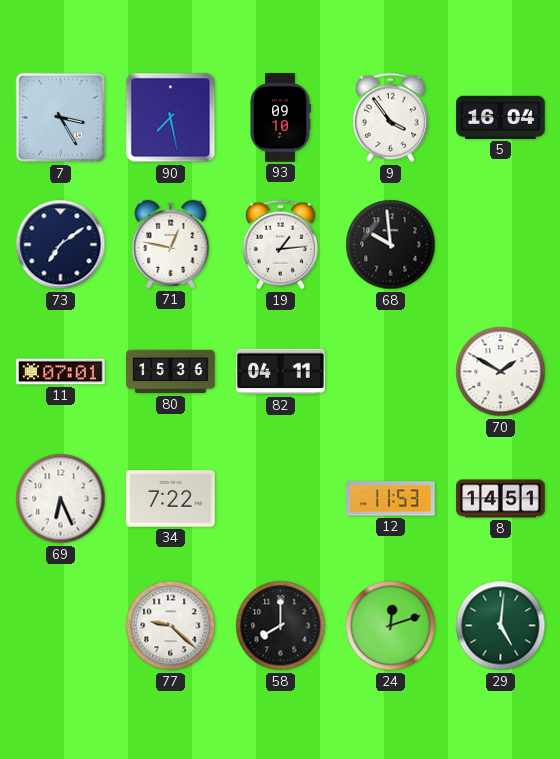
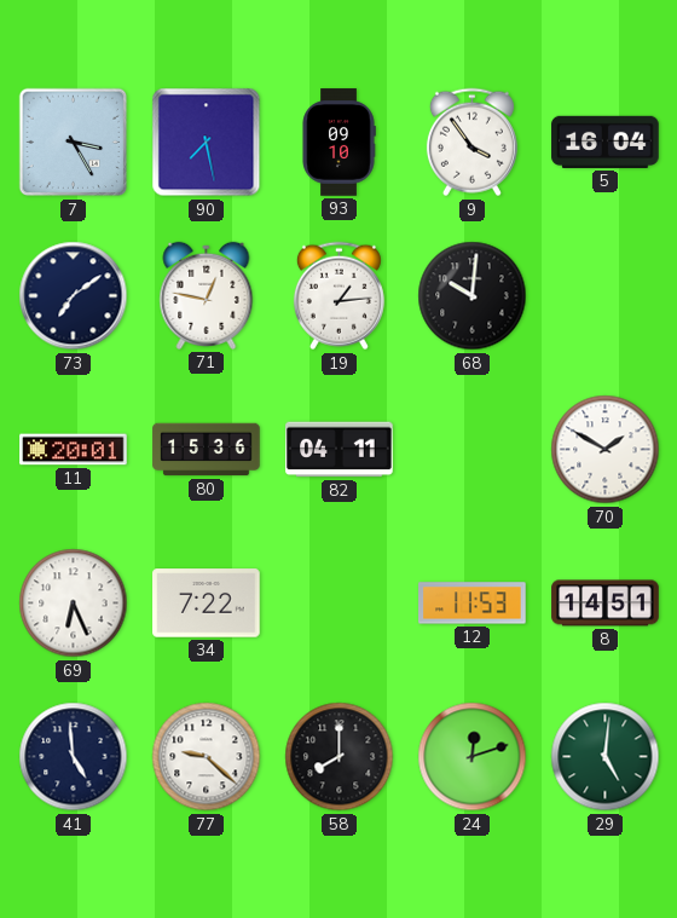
68: 9:59 -> 10:01 (473, 296)
11: 07:01 -> 20:01 (74, 450)
41: none -> 4:59 (74, 757)
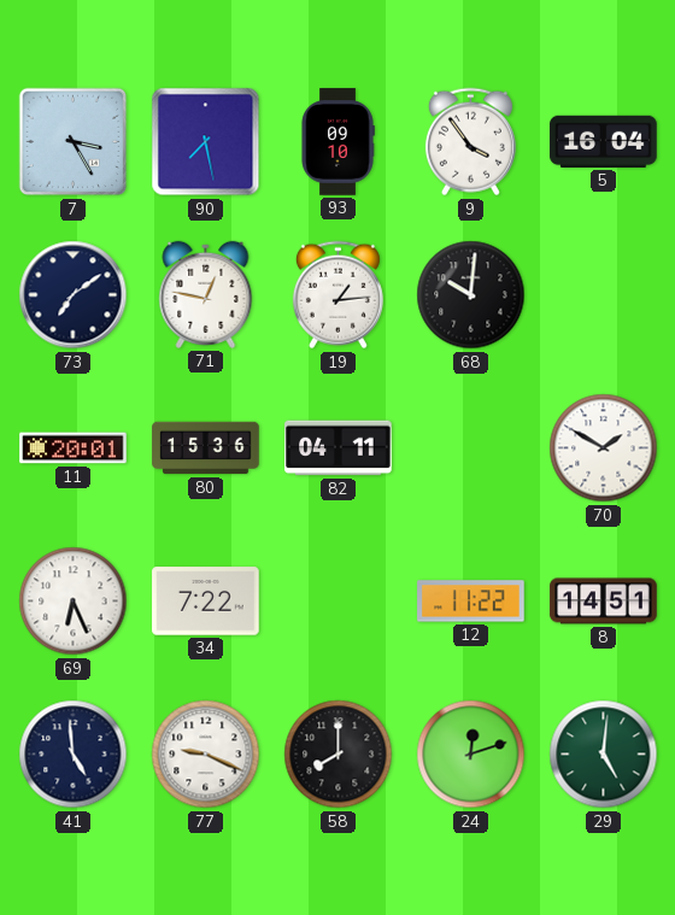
12: 11:53 -> 11:22 (471, 602)
77: 9:22 -> 9:19 (206, 755)
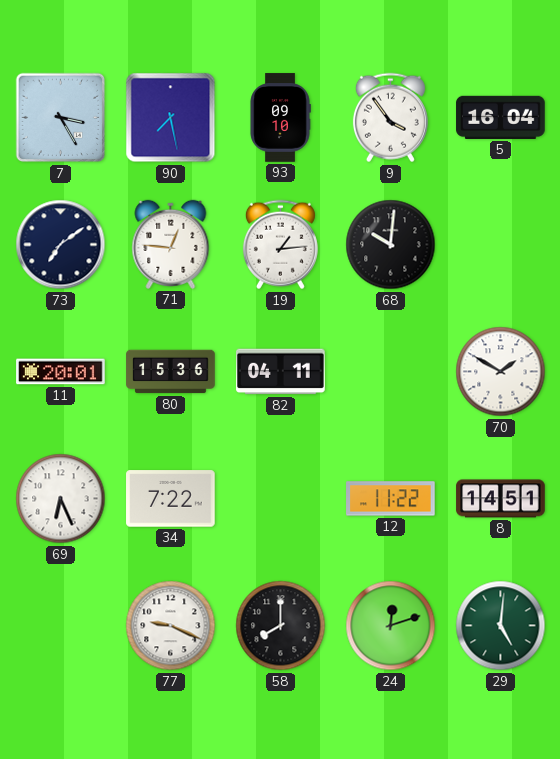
71: 12:47 -> 12:46 (171, 244)
41: 4:59 -> none (74, 755)
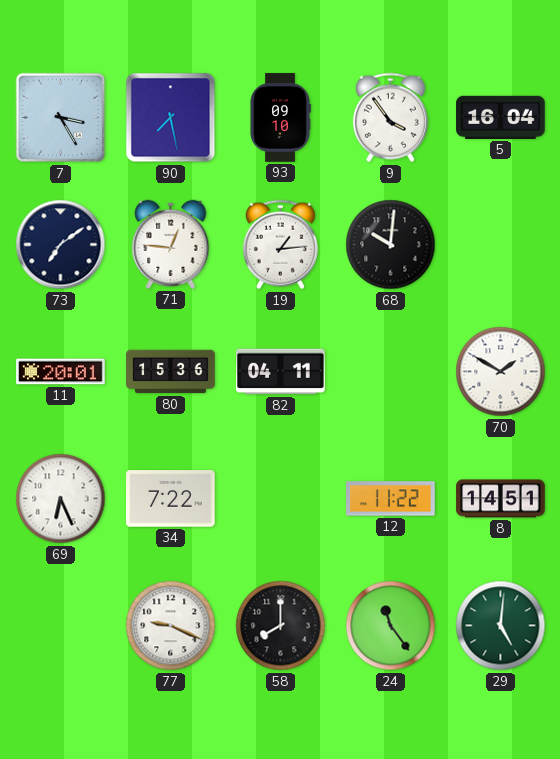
24: 12:12 -> 11:24 (391, 626)
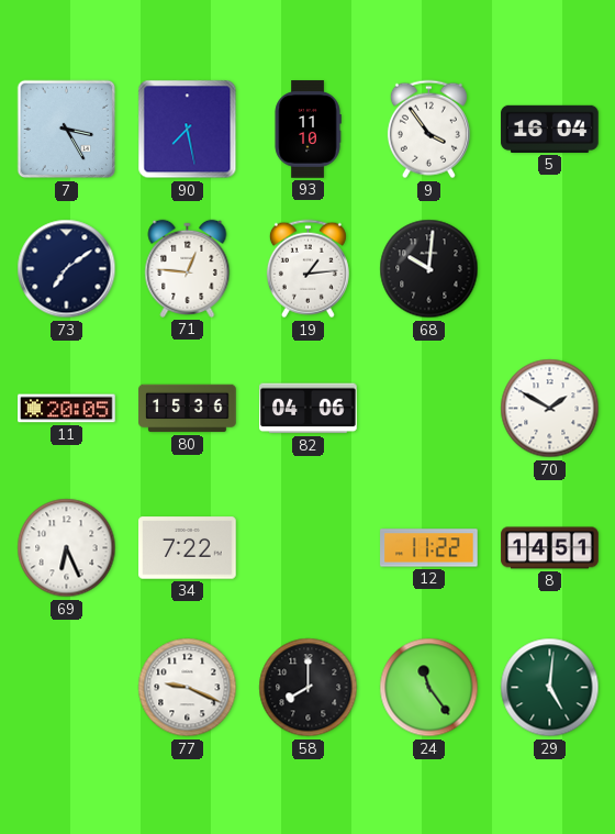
93: 09:10 -> 11:10 (307, 130)
11: 20:01 -> 20:05 (67, 409)
82: 04:11 -> 04:06 (309, 409)
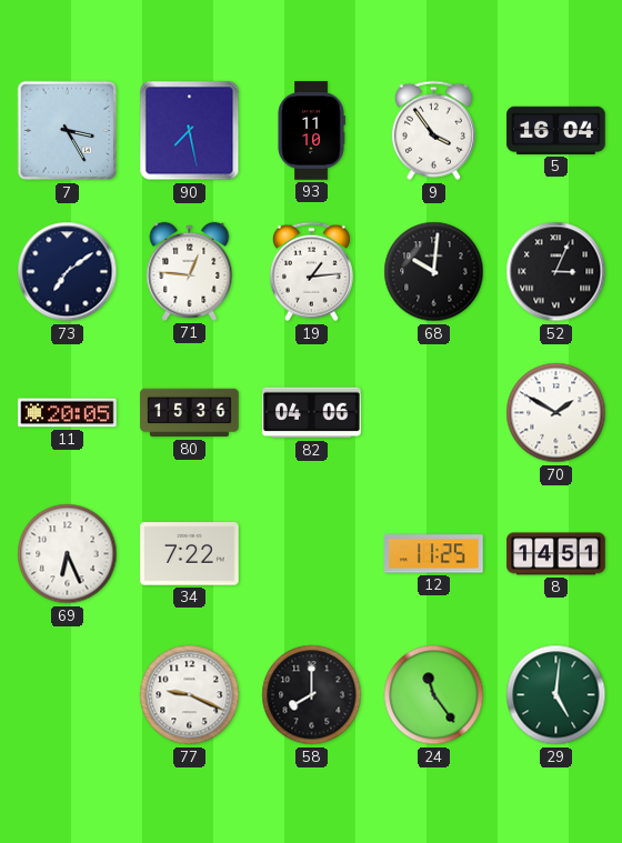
52: none -> 3:04 (556, 272)
12: 11:22 -> 11:25 (434, 554)
